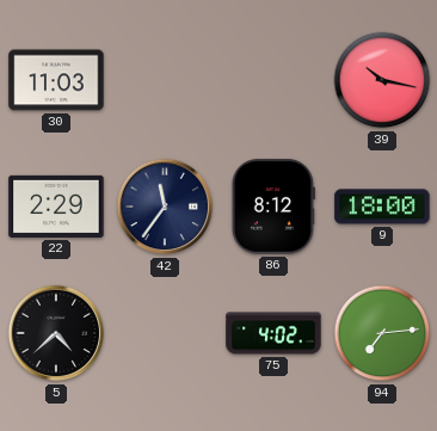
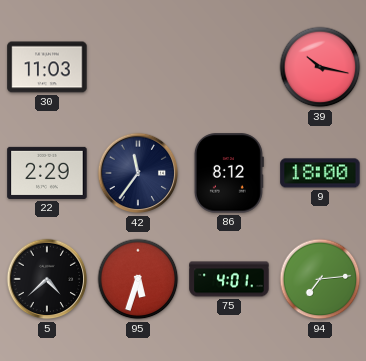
95: none -> 5:33 (138, 279)
75: 4:02 -> 4:01 (229, 279)
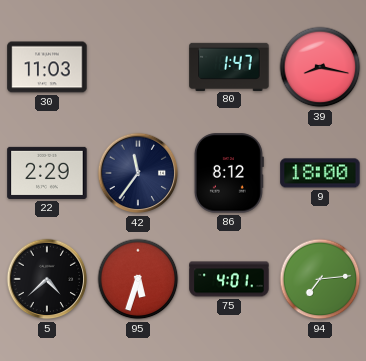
80: none -> 1:47 (229, 66)
39: 10:17 -> 8:17 (320, 67)
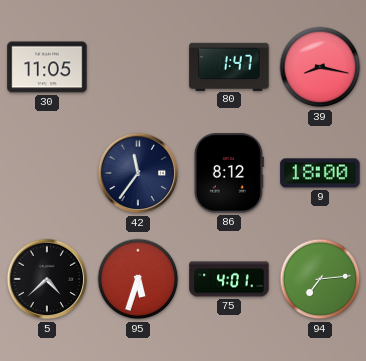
30: 11:03 -> 11:05 (47, 67)
22: 2:29 -> none (47, 173)
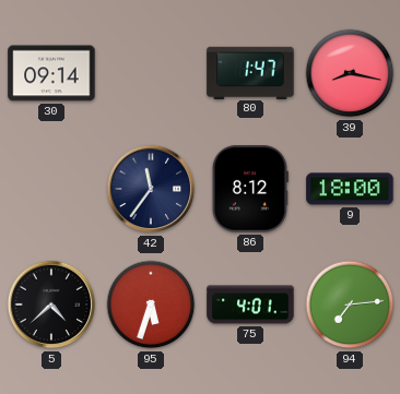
30: 11:05 -> 09:14 (51, 73)
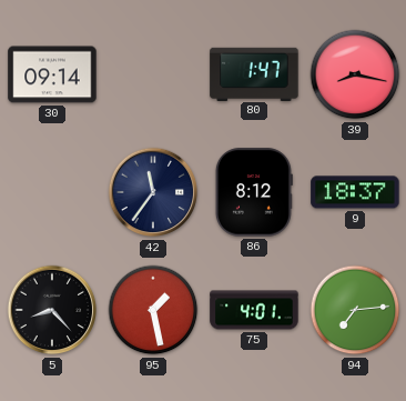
9: 18:00 -> 18:37 (355, 192)
5: 4:38 -> 8:23 (52, 310)
95: 5:33 -> 1:28 (153, 310)
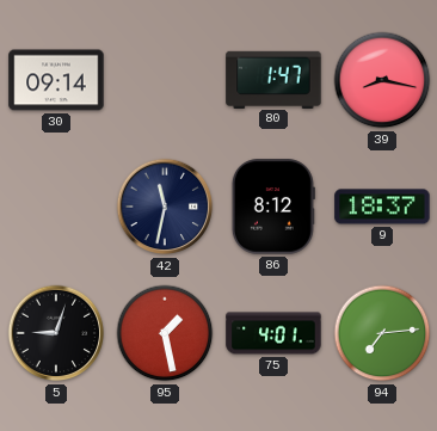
42: 11:36 -> 11:32 (165, 207)
5: 8:23 -> 9:03 (56, 333)
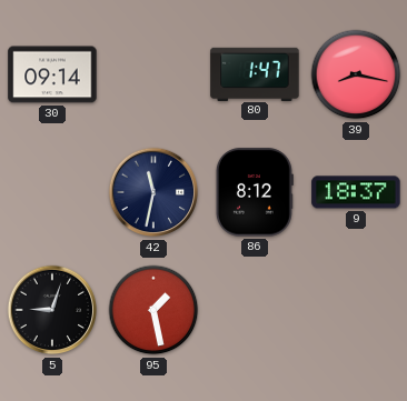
75: 4:01 -> none (273, 333)
94: 7:14 -> none (382, 333)
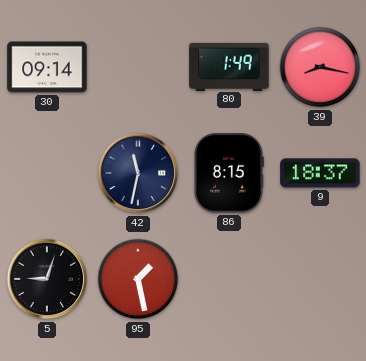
80: 1:47 -> 1:49 (229, 66)
86: 8:12 -> 8:15 (229, 173)
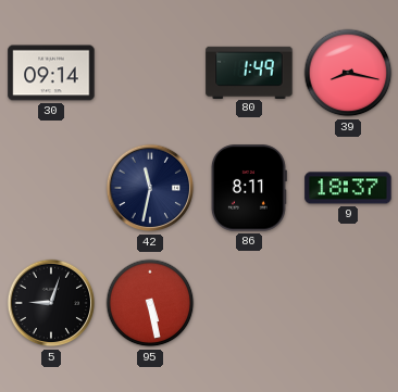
86: 8:15 -> 8:11 (249, 188)
95: 1:28 -> 5:28 (150, 303)
